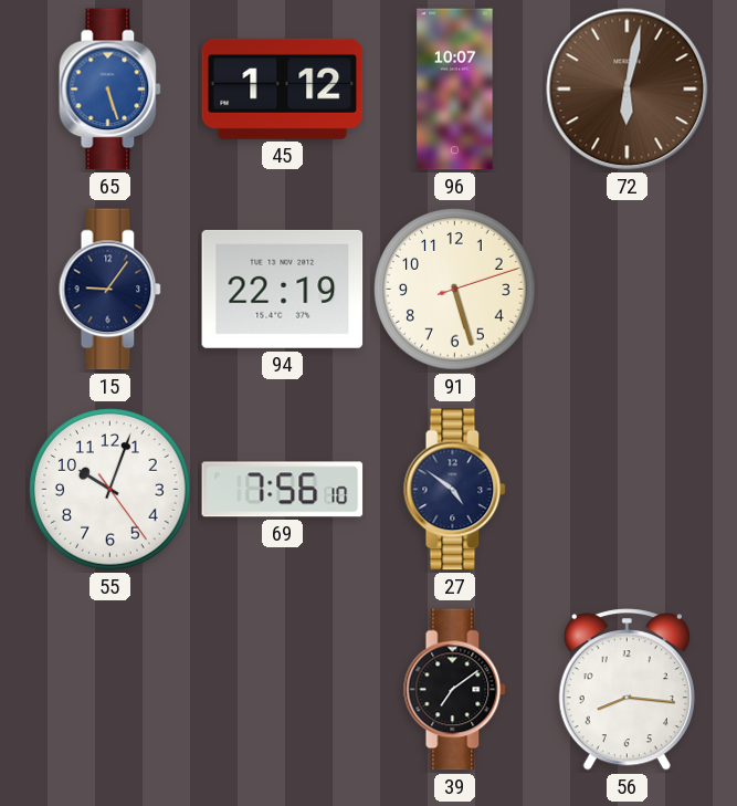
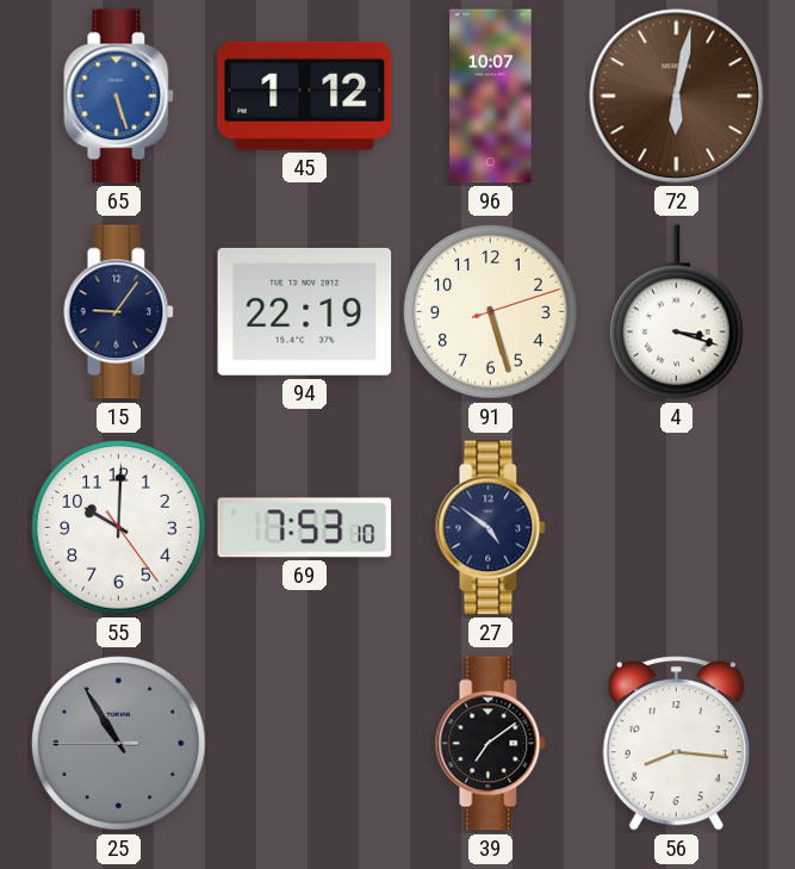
4: none -> 3:18 (677, 312)
55: 10:03 -> 10:00 (119, 528)
69: 7:56 -> 7:53 (305, 528)
25: none -> 10:54 (119, 744)
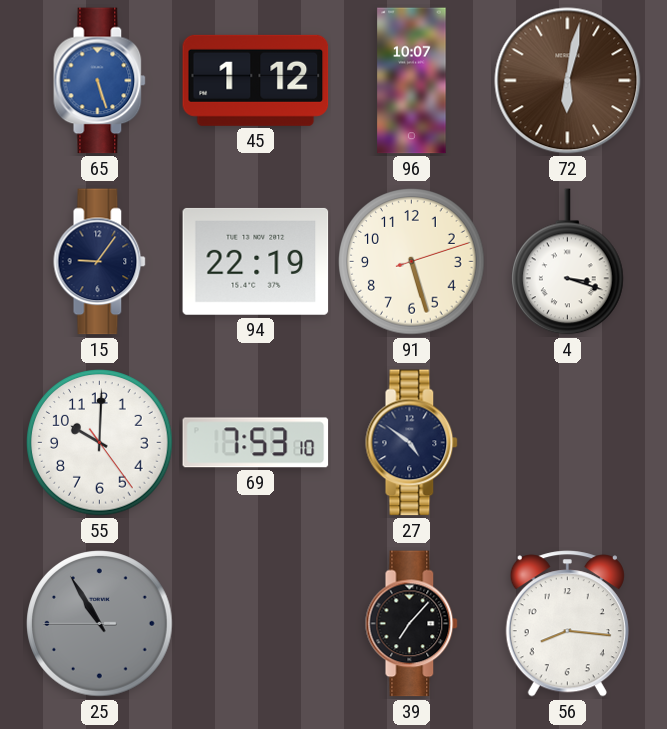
39: 7:09 -> 7:07 (412, 624)
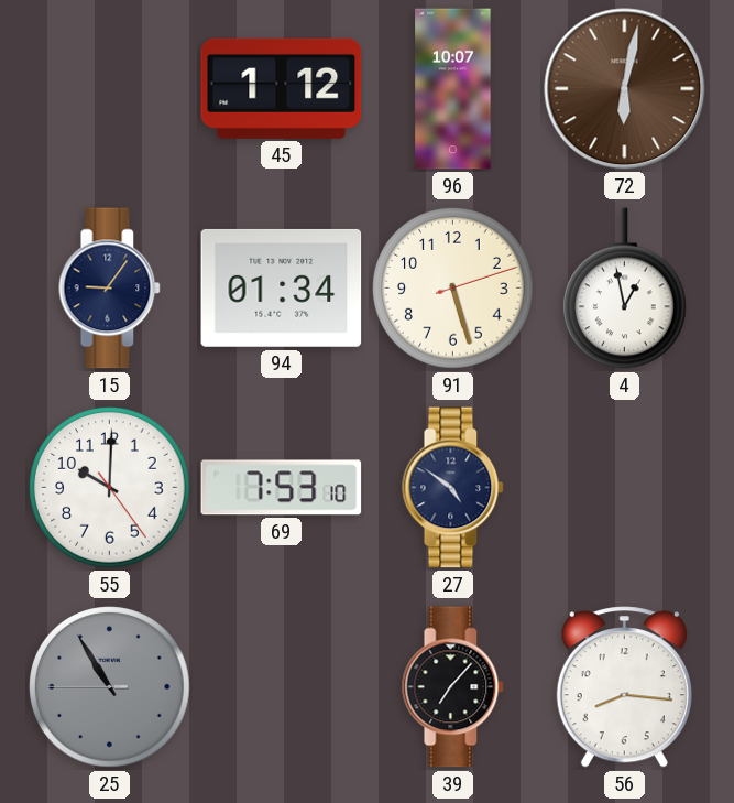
65: 5:27 -> none (100, 81)
94: 22:19 -> 01:34 (282, 287)
4: 3:18 -> 12:58 (625, 289)
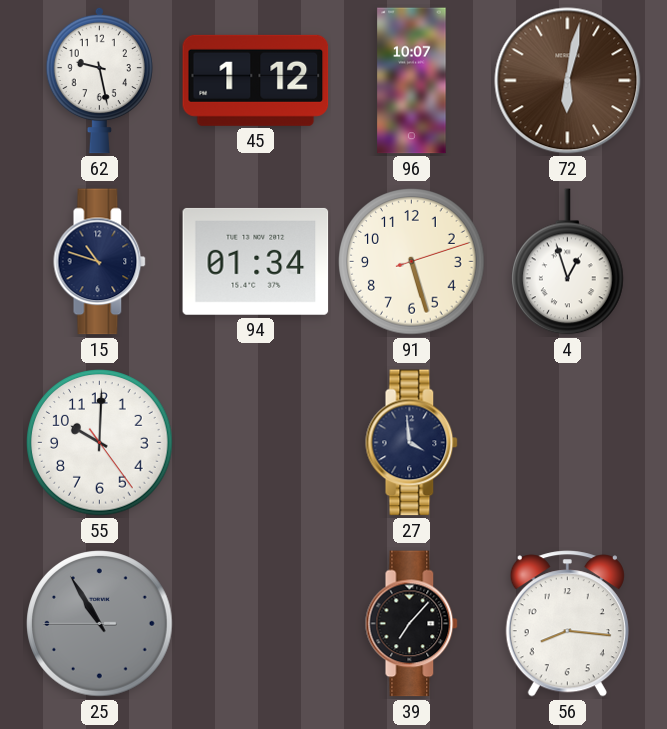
62: none -> 9:28 (99, 80)
15: 9:06 -> 10:48 (100, 262)
4: 12:58 -> 12:57 (568, 262)
69: 7:53 -> none (282, 488)
27: 4:51 -> 3:59 (412, 443)
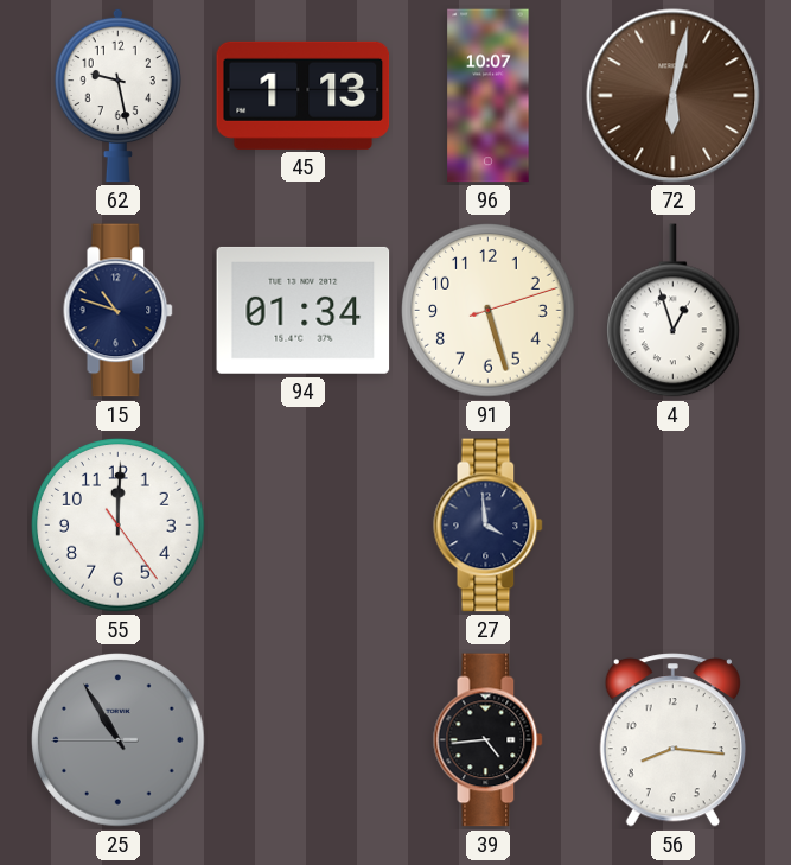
45: 1:12 -> 1:13 (304, 95)
55: 10:00 -> 12:00 (119, 526)
39: 7:07 -> 4:44 (489, 740)
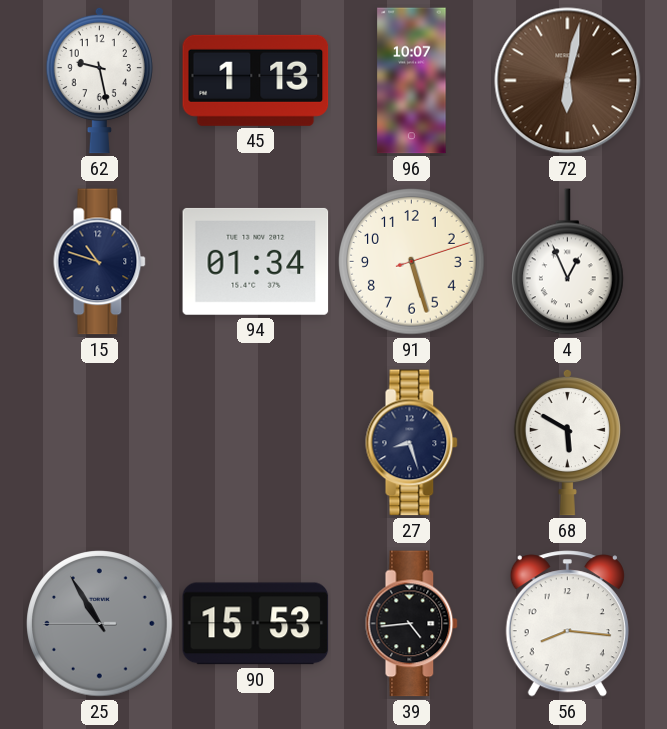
4: 12:57 -> 12:56 (568, 262)
55: 12:00 -> none (119, 526)
27: 3:59 -> 8:27 (412, 443)
68: none -> 5:50 (567, 442)
90: none -> 15:53 (256, 624)
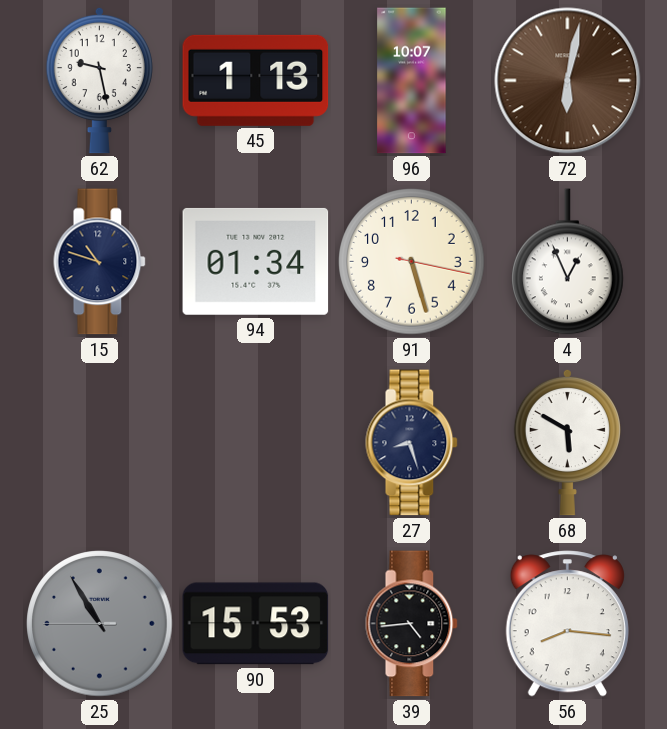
91: 5:27:12 -> 5:27:17 (412, 262)
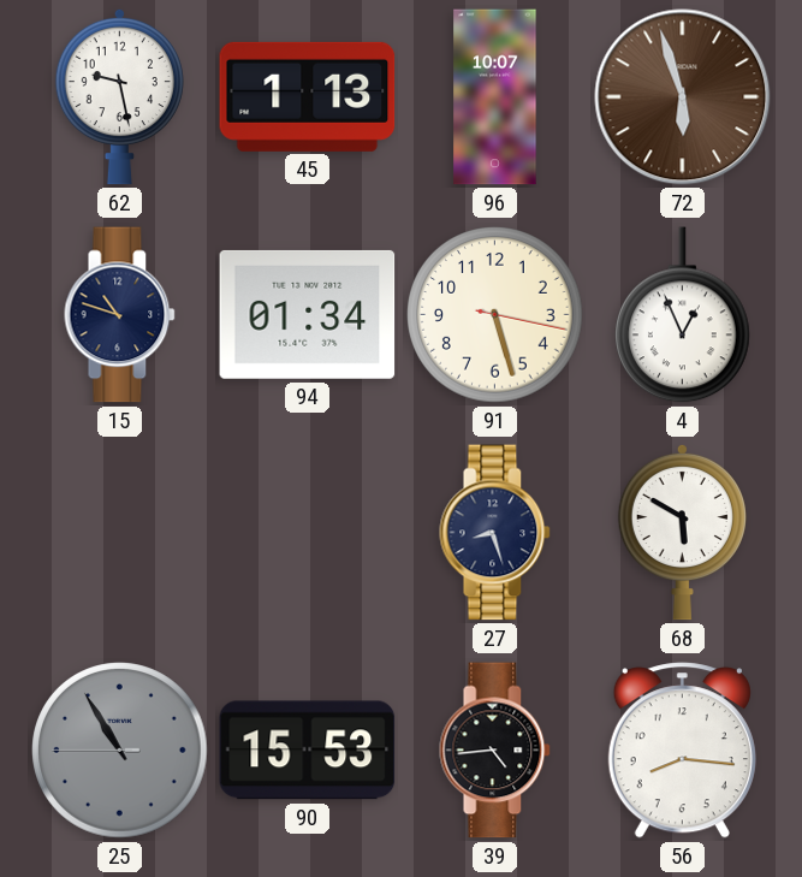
72: 6:02 -> 5:57 (683, 97)
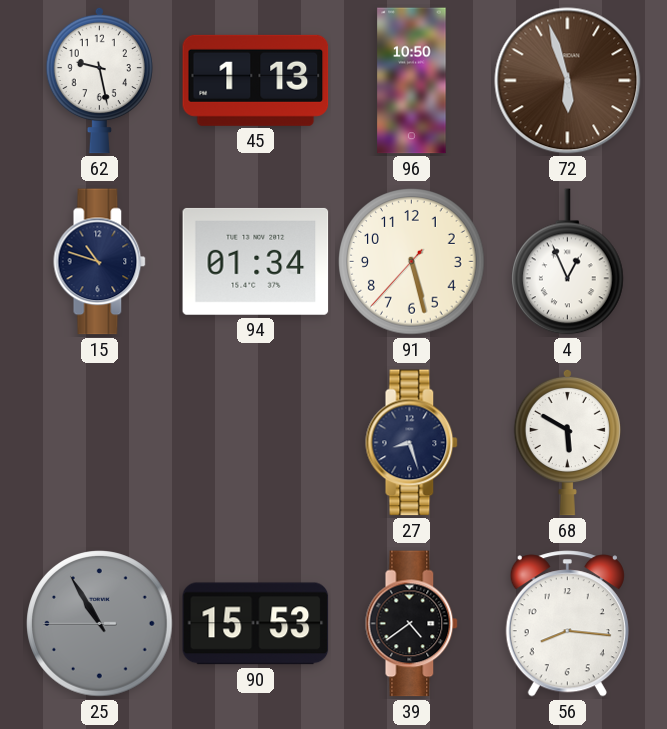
96: 10:07 -> 10:50 (412, 81)
91: 5:27:17 -> 5:27:37 (412, 262)
39: 4:44 -> 4:39 (412, 624)
